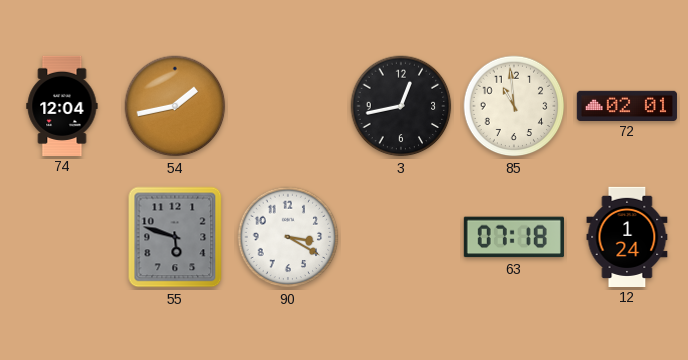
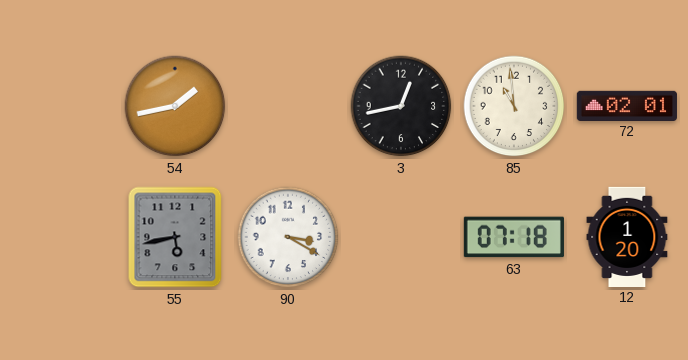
74: 12:04 -> none (62, 105)
55: 5:48 -> 5:43 (175, 237)
12: 1:24 -> 1:20 (627, 236)
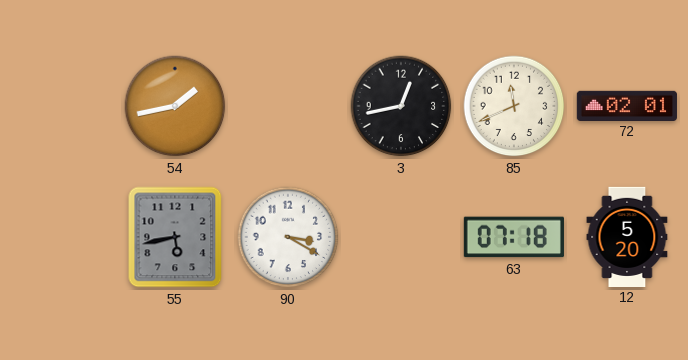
85: 10:59 -> 11:41 (514, 106)
12: 1:20 -> 5:20 (627, 236)
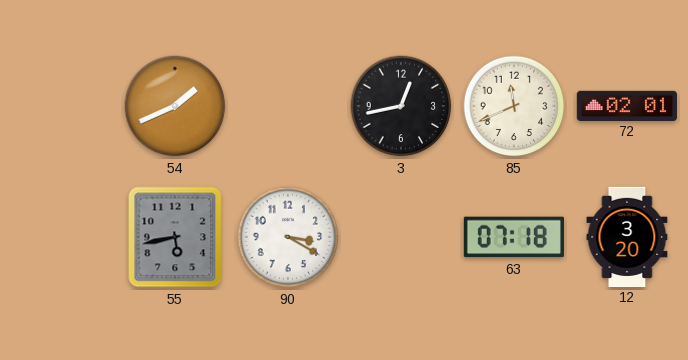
54: 1:43 -> 1:41 (175, 106)
12: 5:20 -> 3:20 (627, 236)
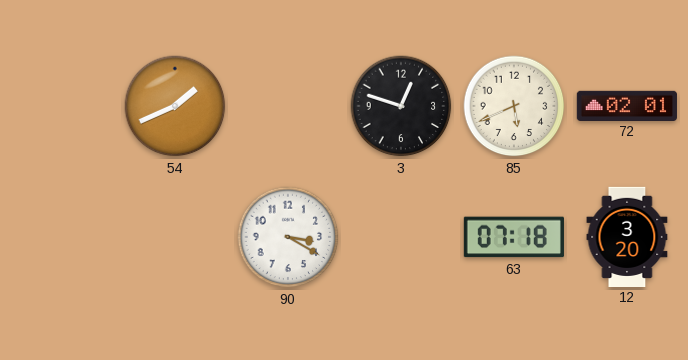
3: 12:43 -> 12:48 (401, 106)
85: 11:41 -> 5:41 (514, 106)
55: 5:43 -> none (175, 237)
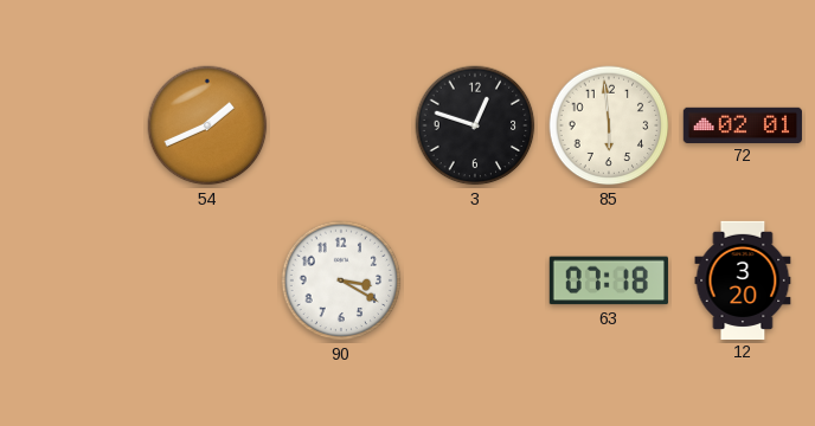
85: 5:41 -> 5:59 (609, 125)
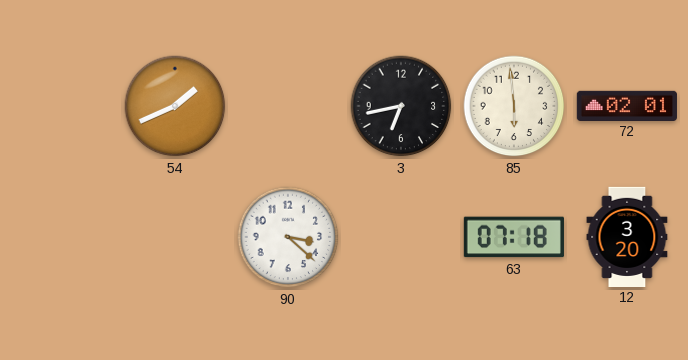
3: 12:48 -> 6:43 (401, 106)
90: 3:20 -> 3:22 (288, 237)
